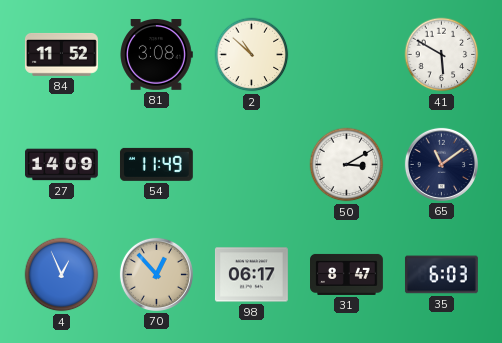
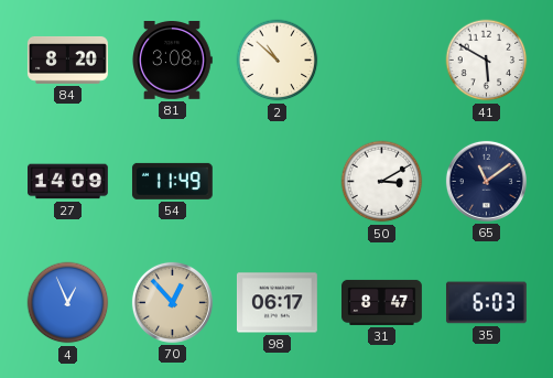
84: 11:52 -> 8:20 (67, 60)
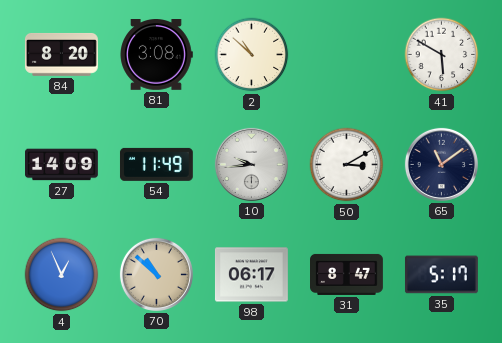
10: none -> 9:44 (251, 164)
70: 12:53 -> 10:52 (156, 274)
35: 6:03 -> 5:17 (442, 275)
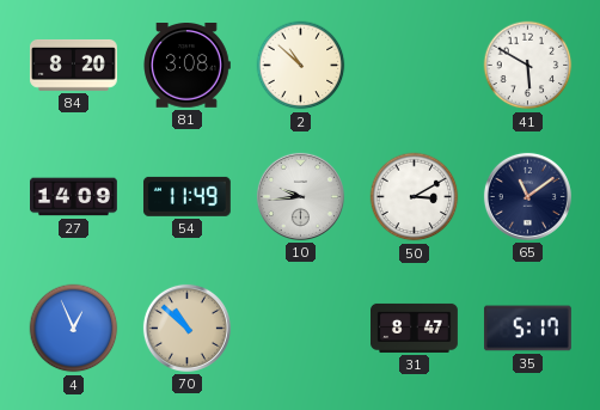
98: 06:17 -> none (252, 275)
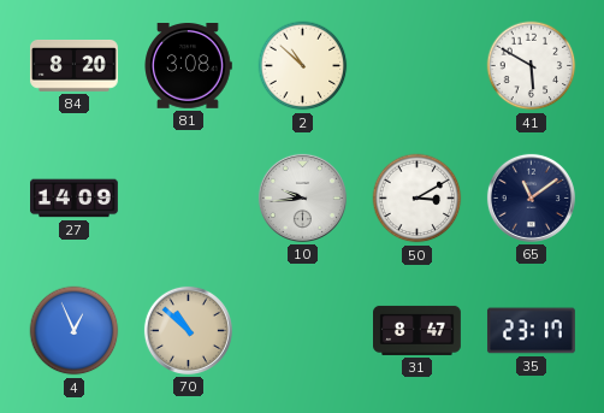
54: 11:49 -> none (186, 196)
35: 5:17 -> 23:17 (532, 331)
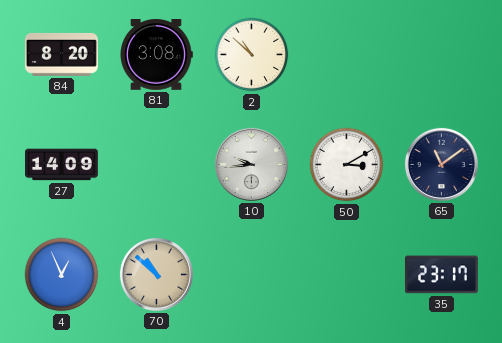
41: 5:50 -> none (532, 66)
31: 8:47 -> none (418, 330)
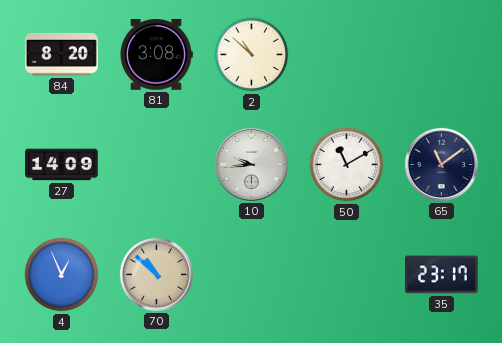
50: 3:10 -> 11:10 (347, 165)
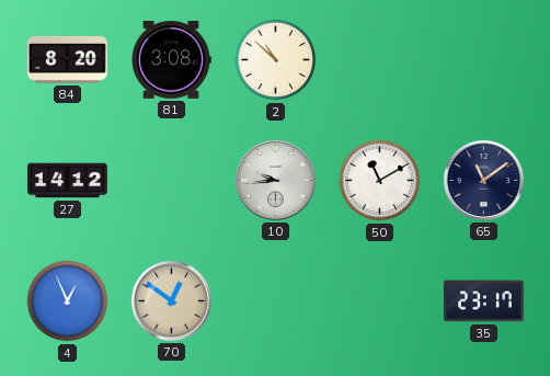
27: 14:09 -> 14:12 (68, 181)
70: 10:52 -> 12:51 (171, 300)
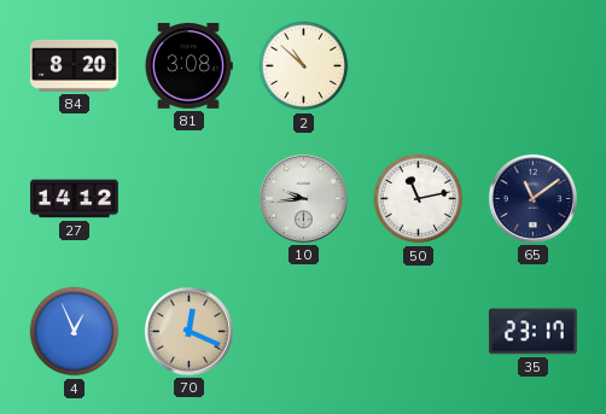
50: 11:10 -> 11:13 (419, 199)
70: 12:51 -> 12:19 (188, 331)
